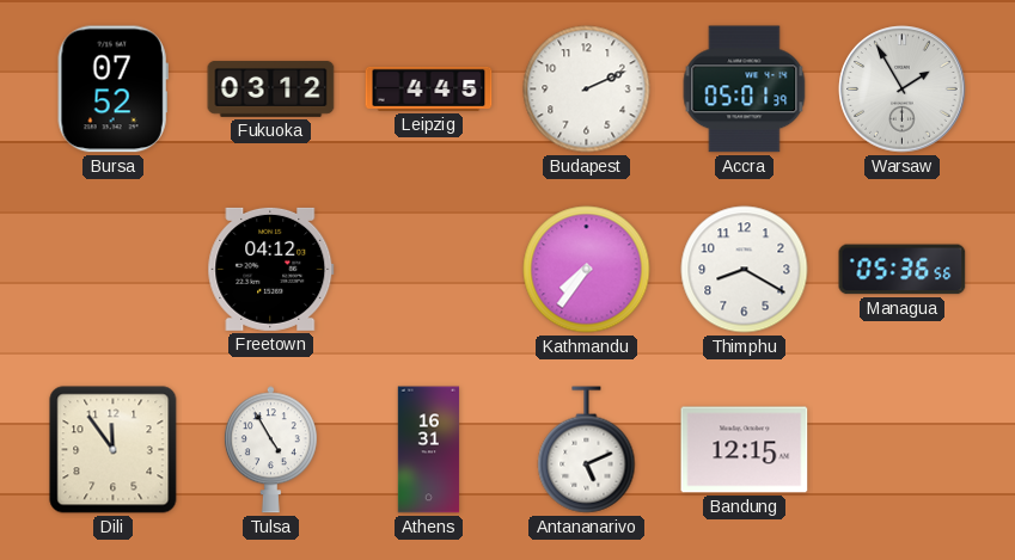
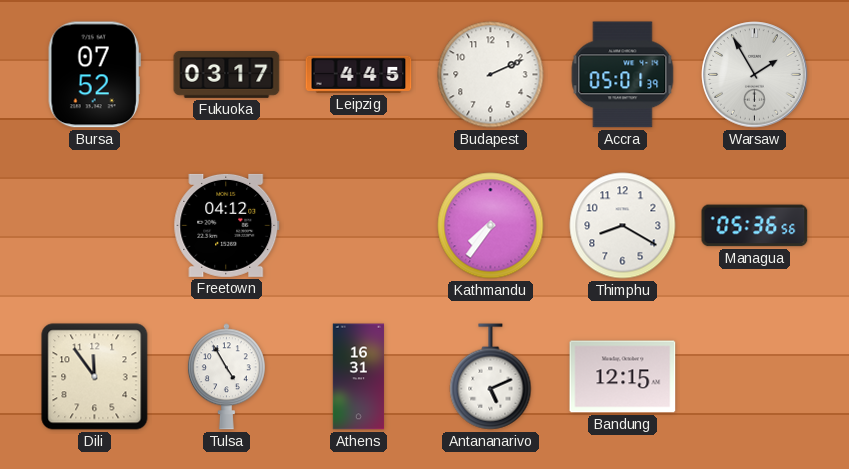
Fukuoka: 03:12 -> 03:17 (227, 74)
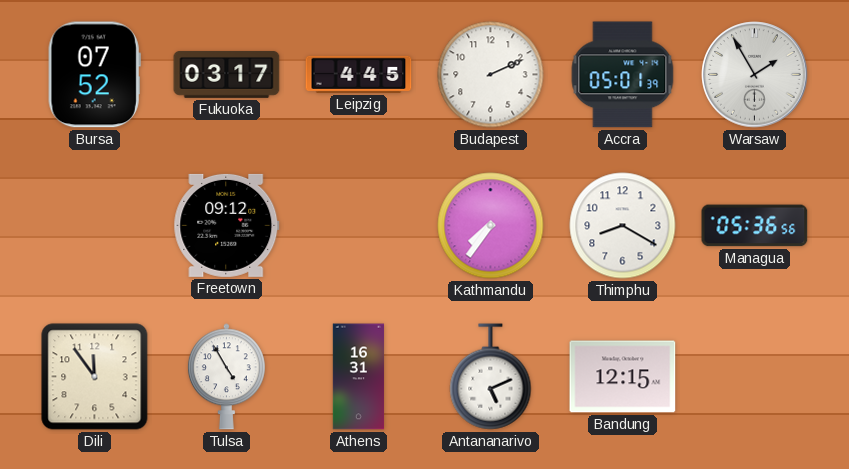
Freetown: 04:12 -> 09:12 (227, 225)
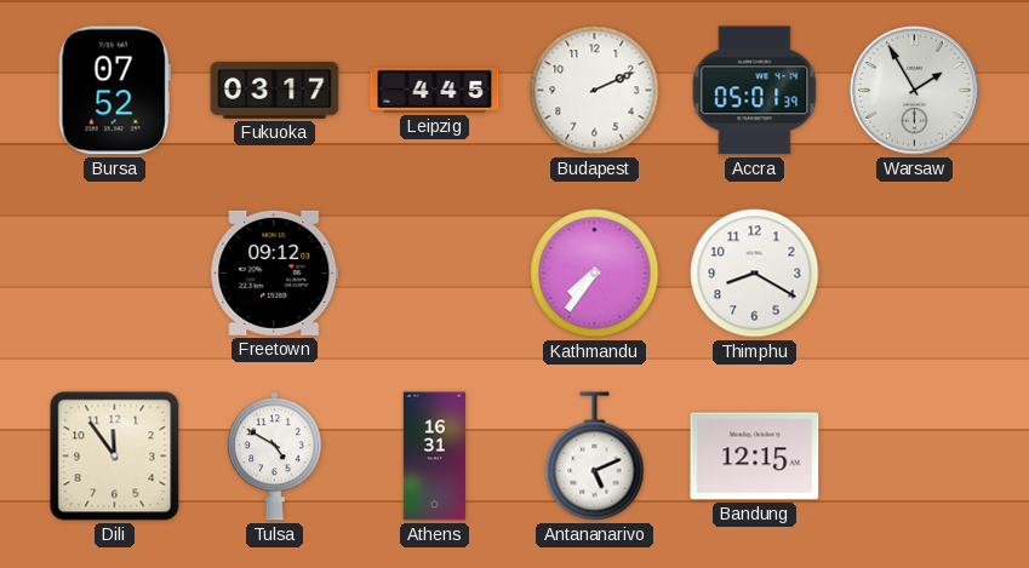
Managua: 05:36 -> none (755, 226)
Tulsa: 4:55 -> 4:50 (274, 457)
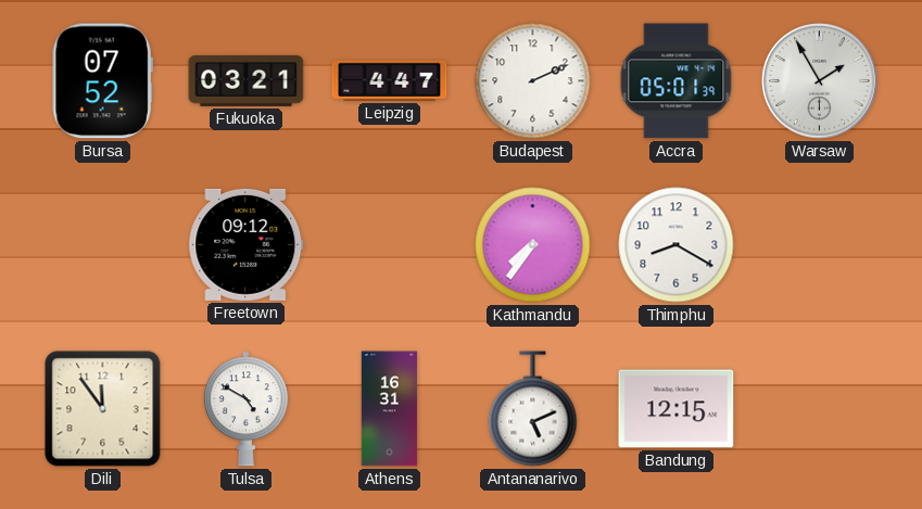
Fukuoka: 03:17 -> 03:21 (247, 80)
Leipzig: 4:45 -> 4:47 (390, 80)
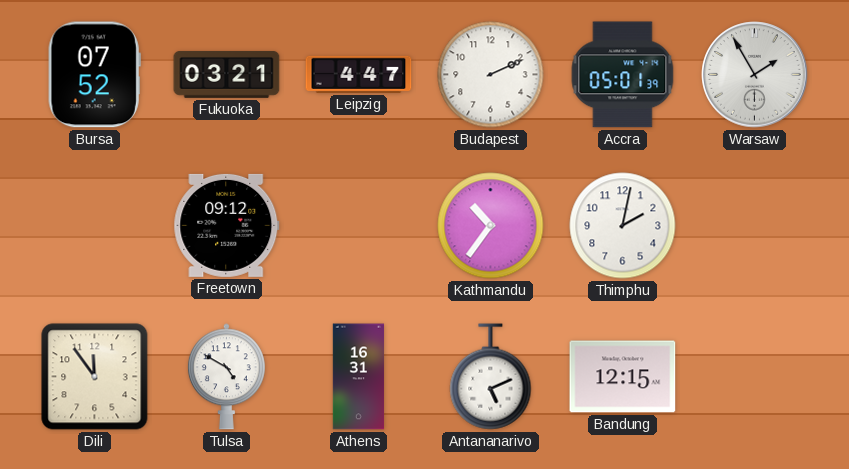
Kathmandu: 7:36 -> 10:36 (491, 226)
Thimphu: 8:20 -> 2:02 (623, 226)
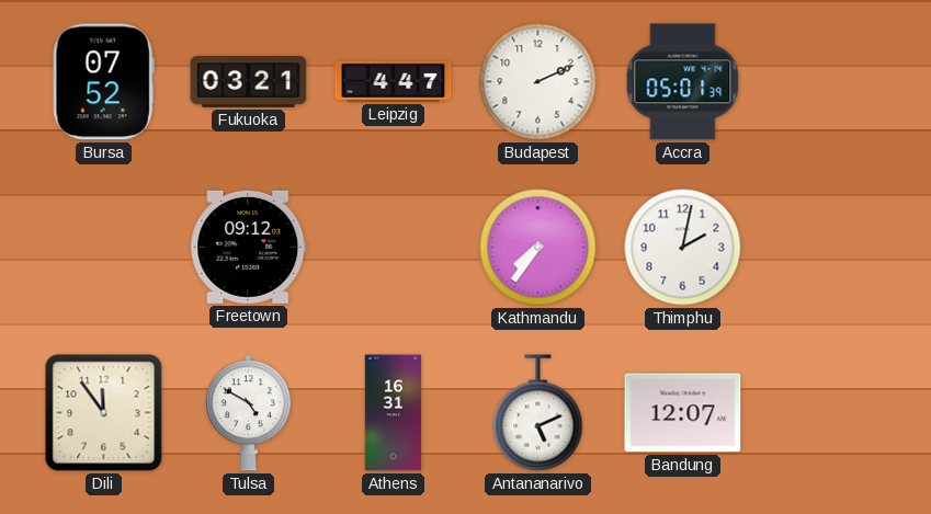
Warsaw: 1:55 -> none (755, 75)
Kathmandu: 10:36 -> 7:36 (538, 248)
Bandung: 12:15 -> 12:07 (683, 413)
